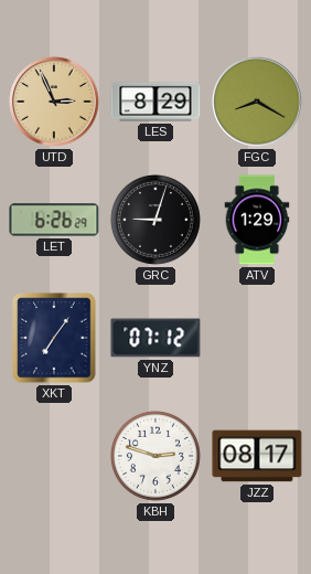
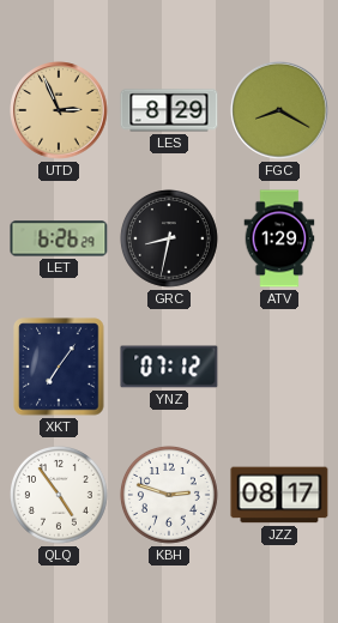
GRC: 9:03 -> 8:32 (169, 238)
QLQ: none -> 4:54 (59, 495)
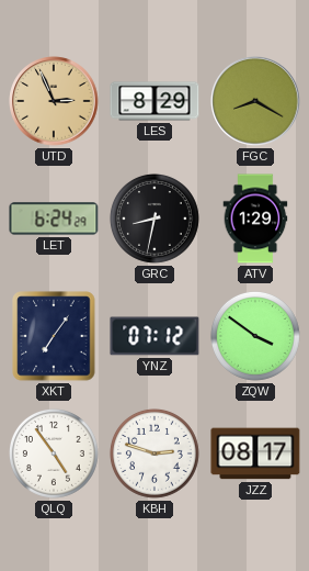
LET: 6:26 -> 6:24 (54, 219)
ZQW: none -> 3:51 (255, 336)
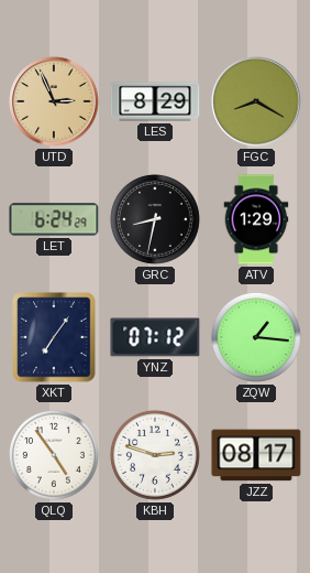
ZQW: 3:51 -> 1:16 (256, 337)
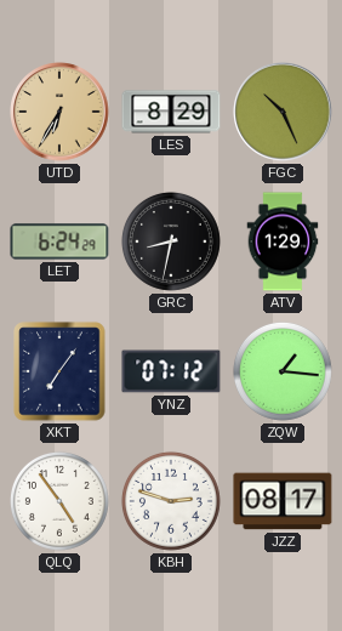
UTD: 2:56 -> 6:35 (59, 112)
FGC: 8:20 -> 10:26 (283, 112)
